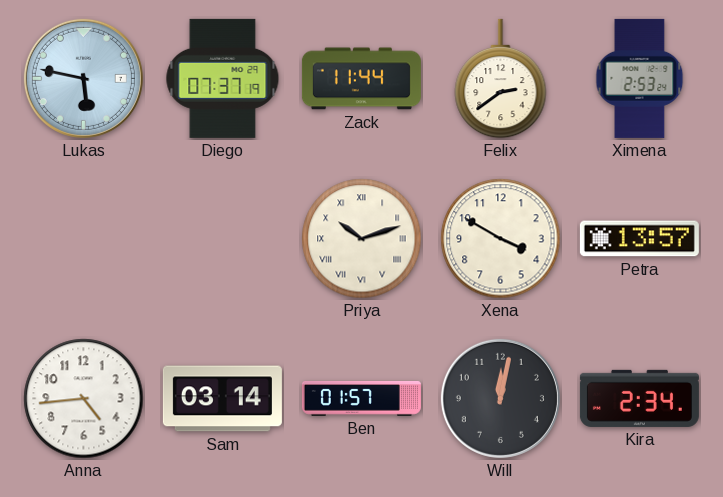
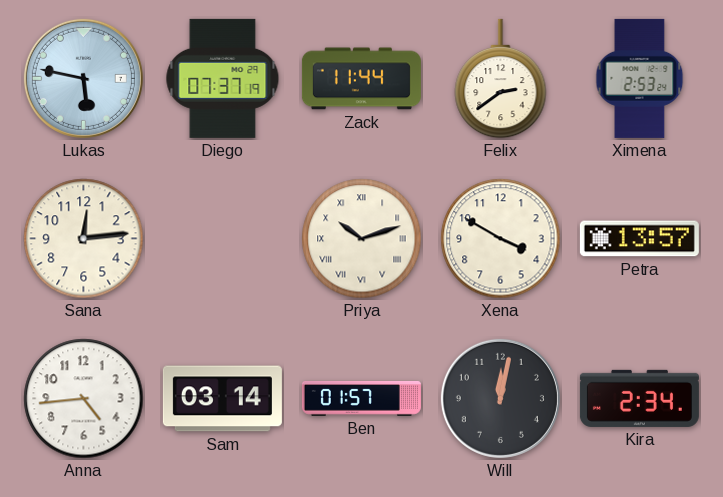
Sana: none -> 12:14 (84, 239)
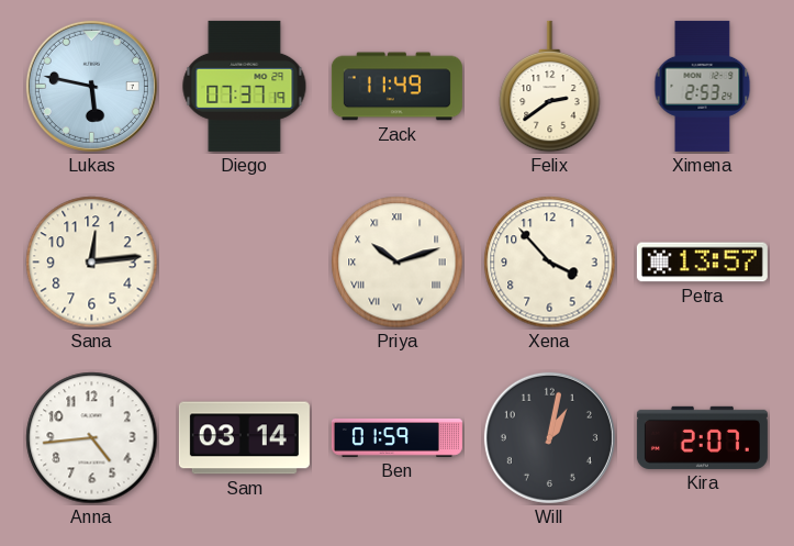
Zack: 11:44 -> 11:49 (396, 87)
Xena: 3:50 -> 3:53 (550, 263)
Ben: 01:57 -> 01:59 (396, 438)
Will: 12:02 -> 1:02 (549, 437)
Kira: 2:34 -> 2:07 (702, 437)
